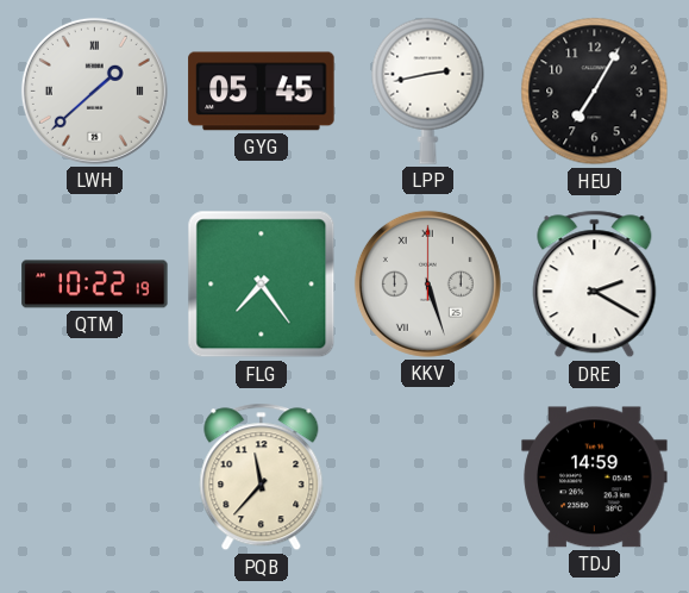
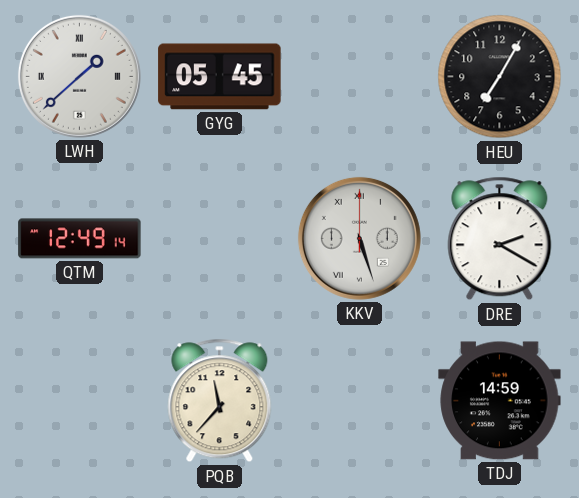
LPP: 2:43 -> none (428, 90)
QTM: 10:22 -> 12:49 (80, 239)
FLG: 7:24 -> none (262, 285)
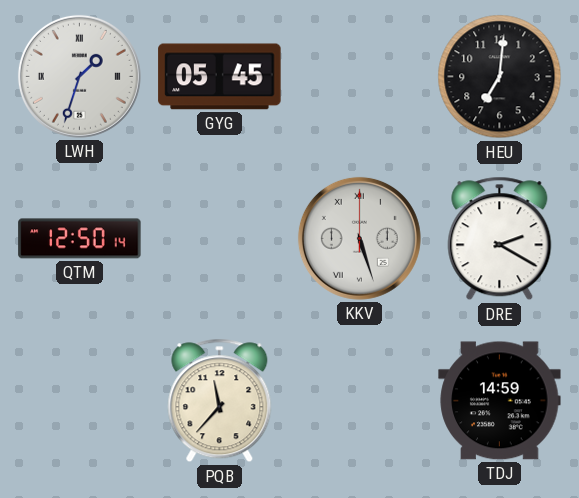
LWH: 1:38 -> 1:33 (79, 76)
HEU: 7:05 -> 7:01 (500, 77)
QTM: 12:49 -> 12:50 (80, 239)
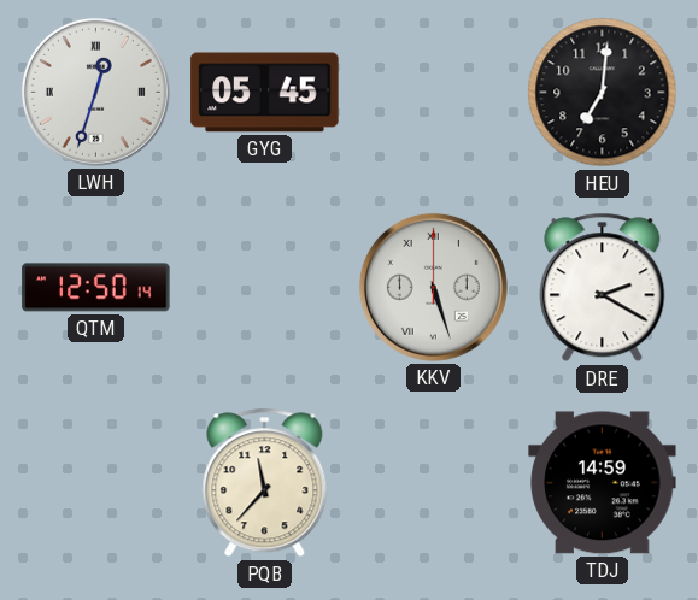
LWH: 1:33 -> 12:33 (95, 92)
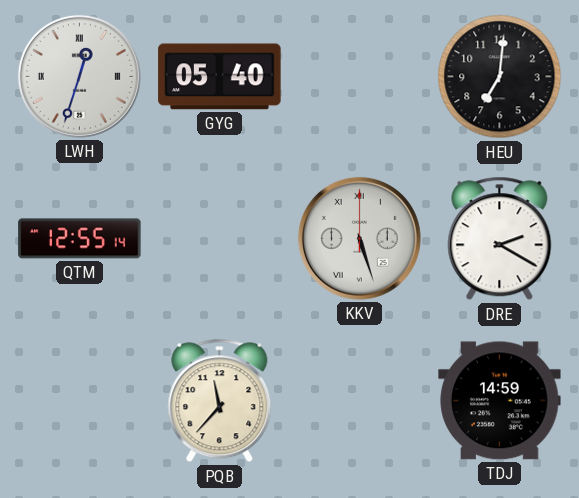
GYG: 05:45 -> 05:40 (220, 77)
QTM: 12:50 -> 12:55 (80, 239)
